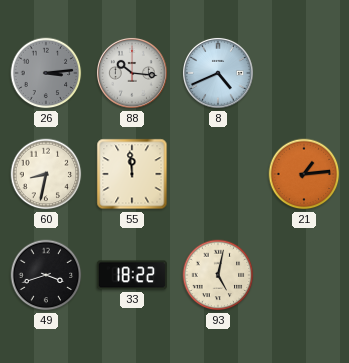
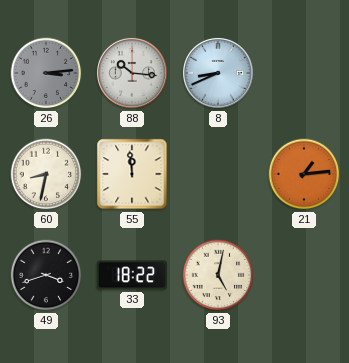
8: 4:41 -> 8:41 (218, 73)
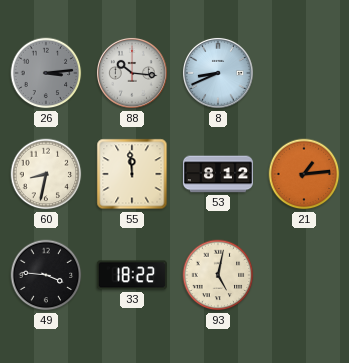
53: none -> 8:12 (218, 174)
49: 3:42 -> 3:46 (46, 275)
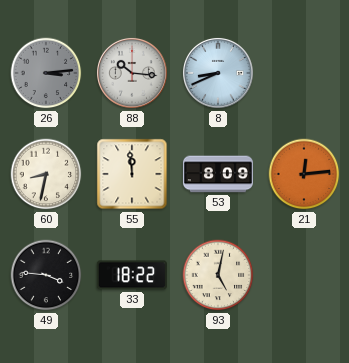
53: 8:12 -> 8:09 (218, 174)
21: 1:14 -> 12:14 (304, 174)
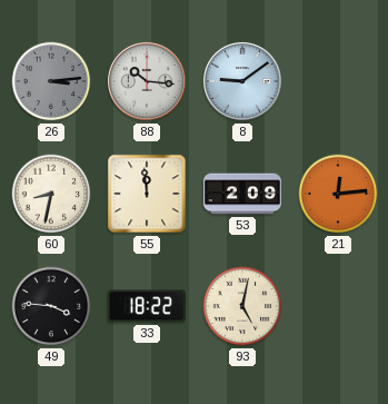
8: 8:41 -> 9:09 (242, 81)
53: 8:09 -> 2:09 (242, 194)
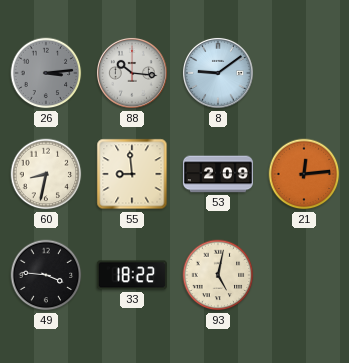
55: 11:59 -> 8:59 (132, 174)
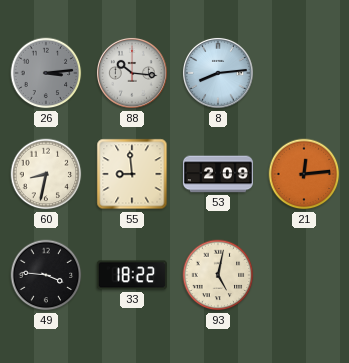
8: 9:09 -> 8:14 (218, 73)
